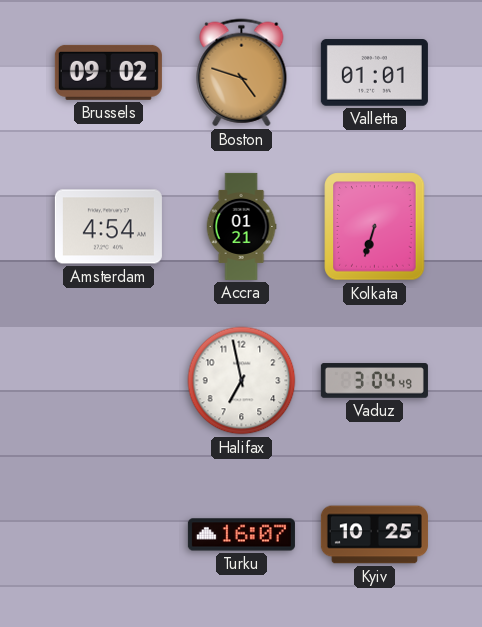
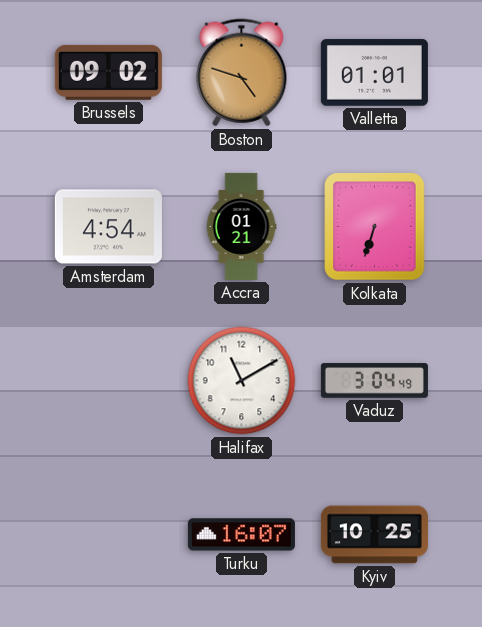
Halifax: 6:58 -> 11:10 (242, 381)
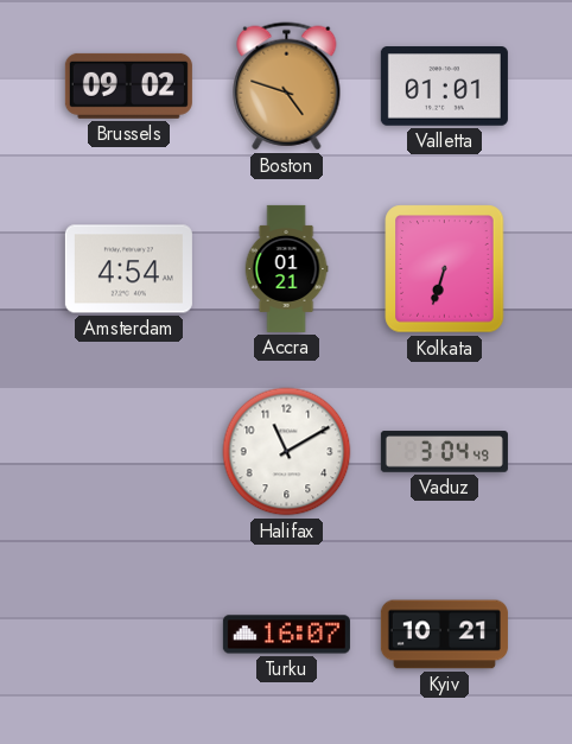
Kyiv: 10:25 -> 10:21 (444, 635)
